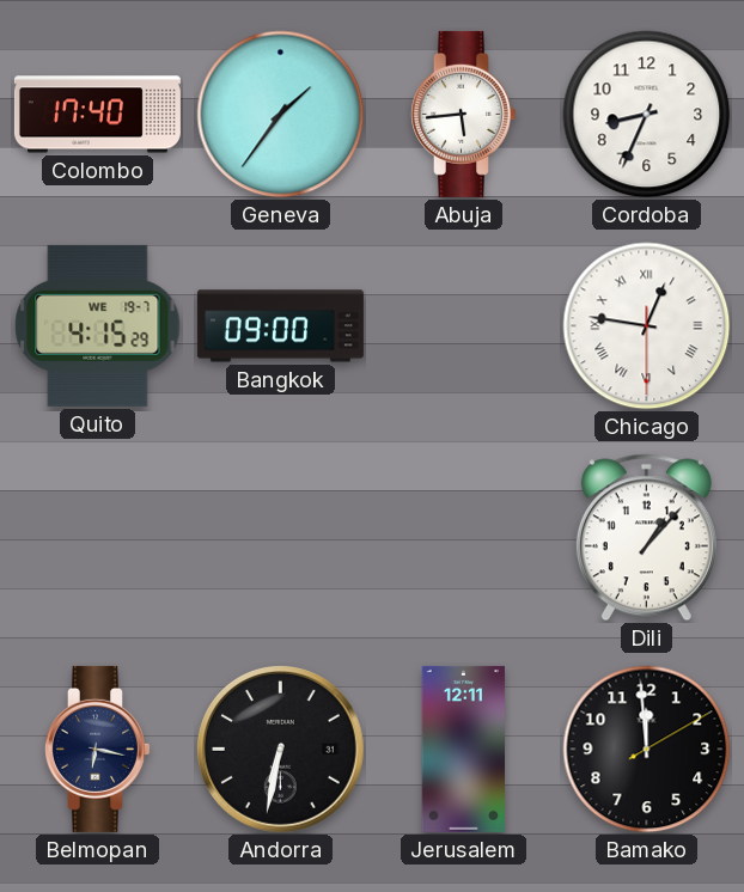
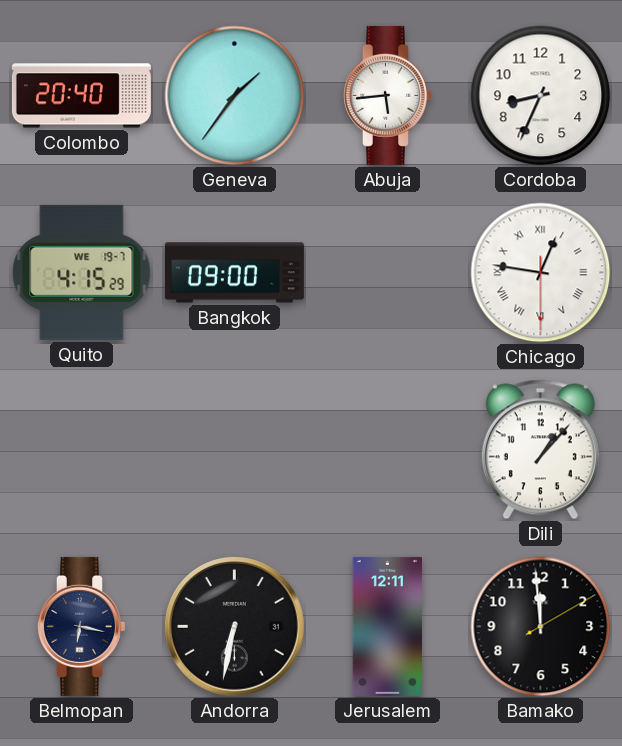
Colombo: 17:40 -> 20:40 (81, 96)
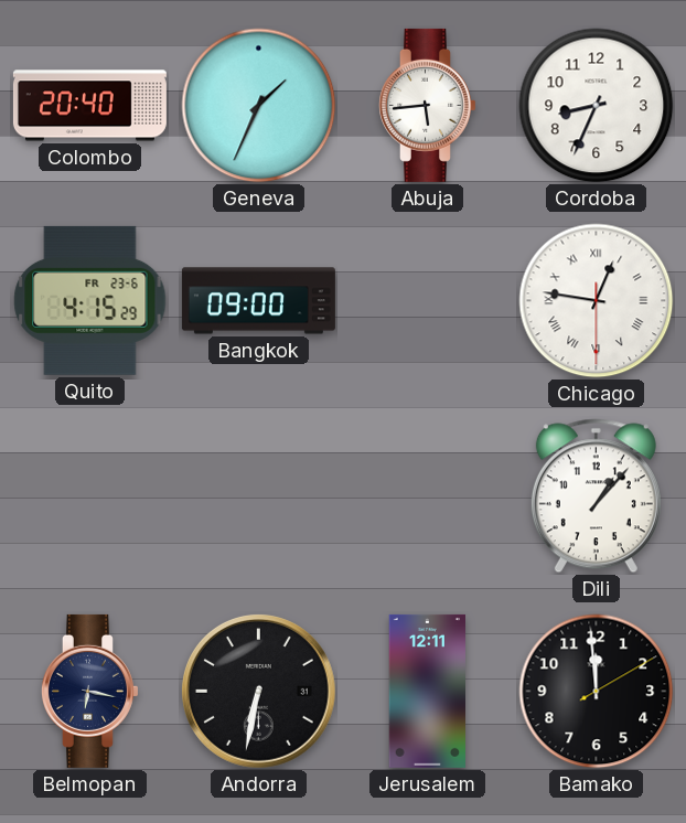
Geneva: 1:36 -> 1:34 (259, 106)
Quito date: WE 19-7 -> FR 23-6 (90, 300)
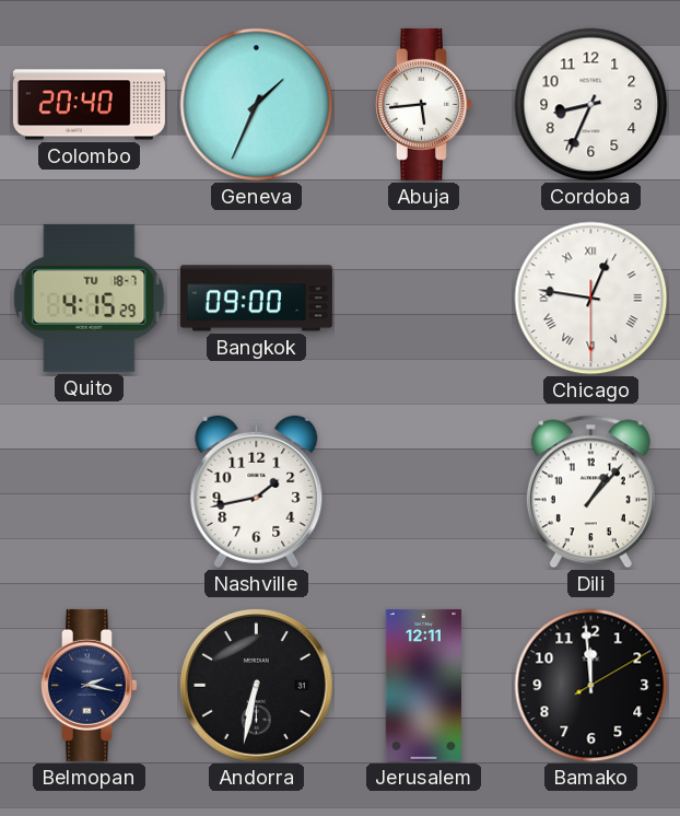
Quito date: FR 23-6 -> TU 18-7 (90, 298)
Nashville: none -> 1:43 (257, 492)
Belmopan: 6:17 -> 2:17 (89, 685)
